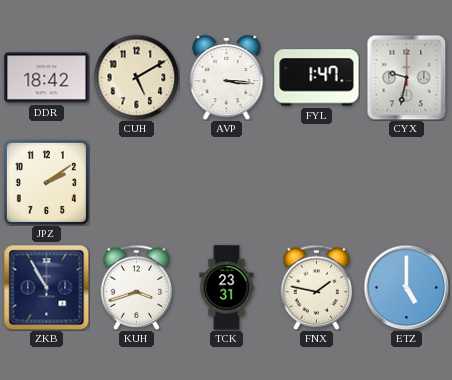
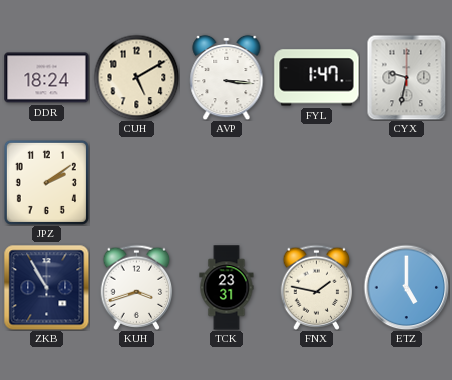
DDR: 18:42 -> 18:24 (47, 78)
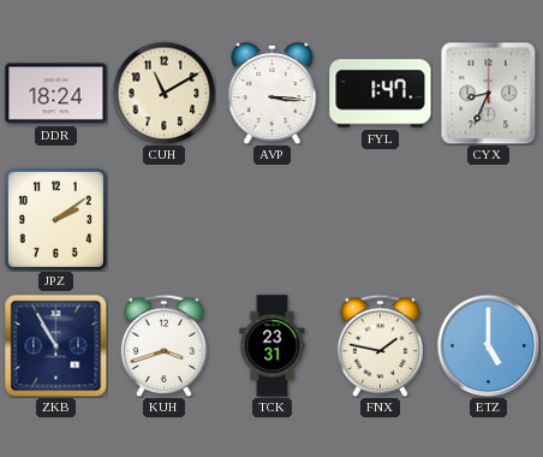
CUH: 5:10 -> 11:10 (163, 93)
CYX: 9:32 -> 8:34 (489, 93)
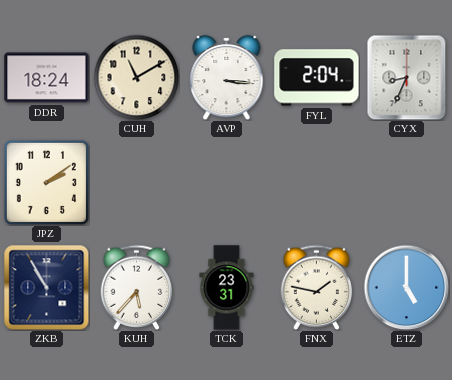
FYL: 1:47 -> 2:04 (317, 78)
KUH: 3:42 -> 5:37 (137, 287)
